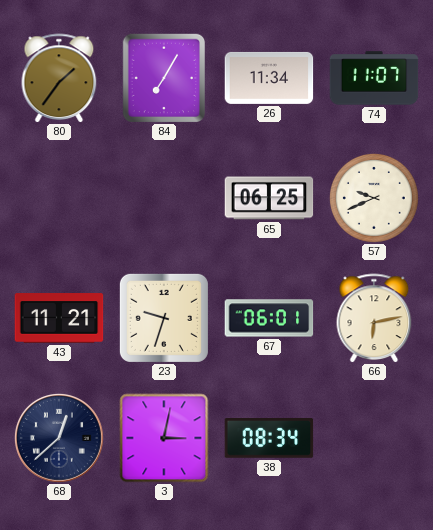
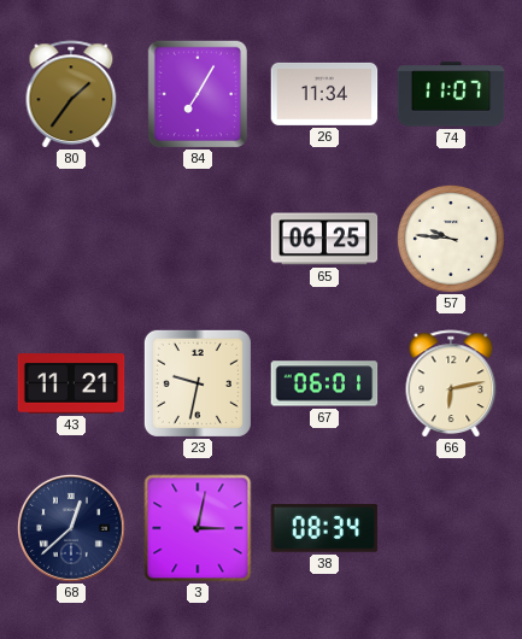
57: 9:41 -> 9:46 (451, 239)
23: 9:33 -> 9:32 (198, 383)
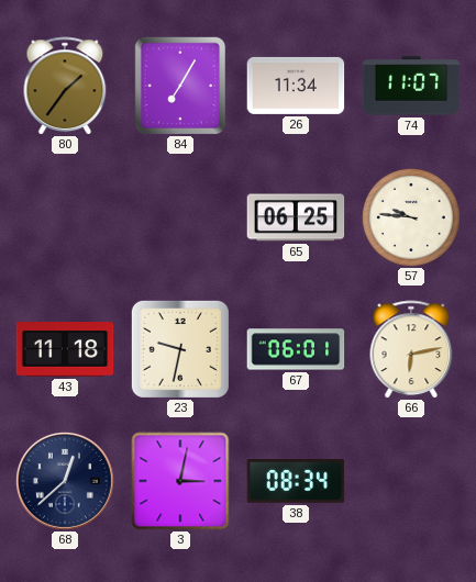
43: 11:21 -> 11:18 (65, 349)
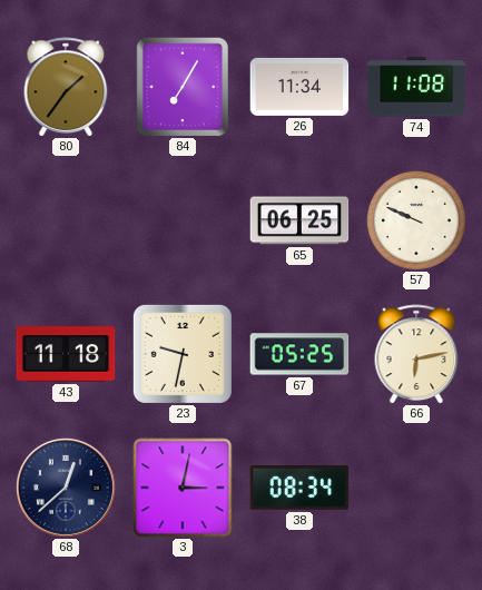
74: 11:07 -> 11:08 (416, 87)
57: 9:46 -> 9:49 (416, 220)
67: 06:01 -> 05:25 (299, 354)
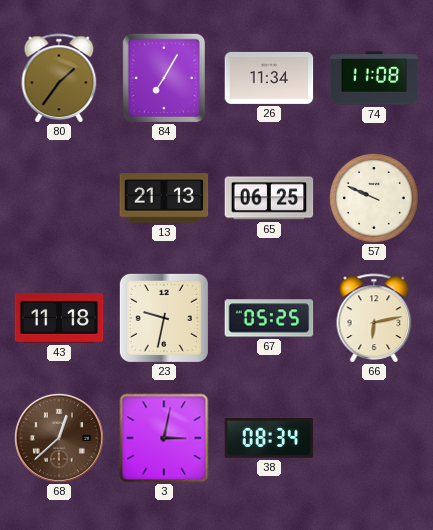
13: none -> 21:13 (164, 198)
68 dial: navy -> brown (59, 438)
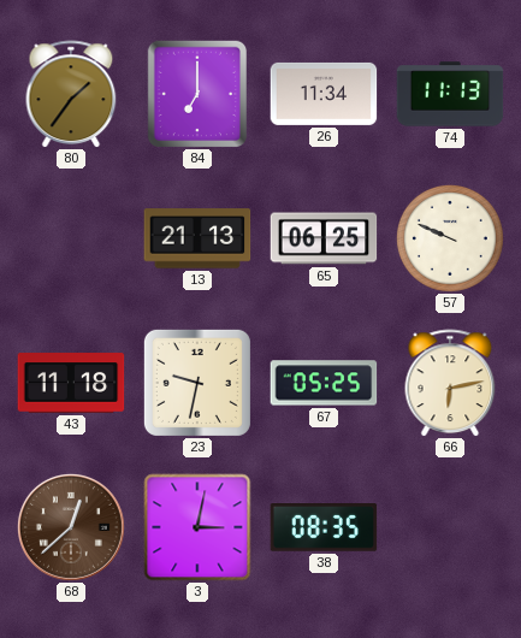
84: 7:05 -> 7:00 (196, 93)
74: 11:08 -> 11:13 (450, 94)
38: 08:34 -> 08:35 (324, 527)
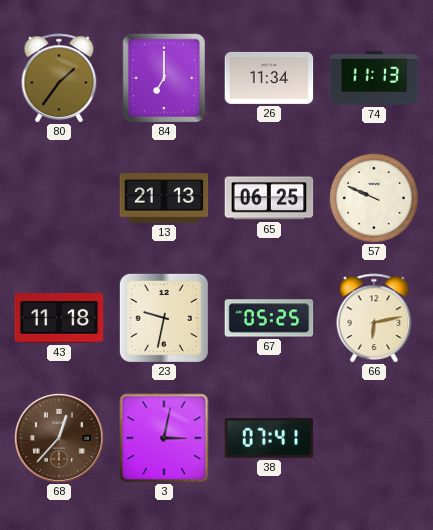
68: 12:38 -> 12:37 (59, 438)
38: 08:35 -> 07:41 (269, 438)
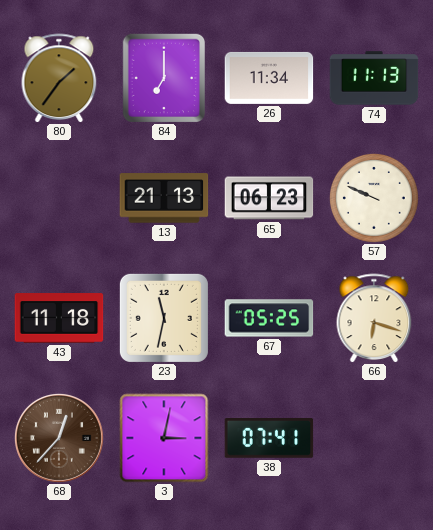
65: 06:25 -> 06:23 (269, 198)
23: 9:32 -> 11:32 (164, 318)
66: 6:13 -> 6:18 (374, 318)
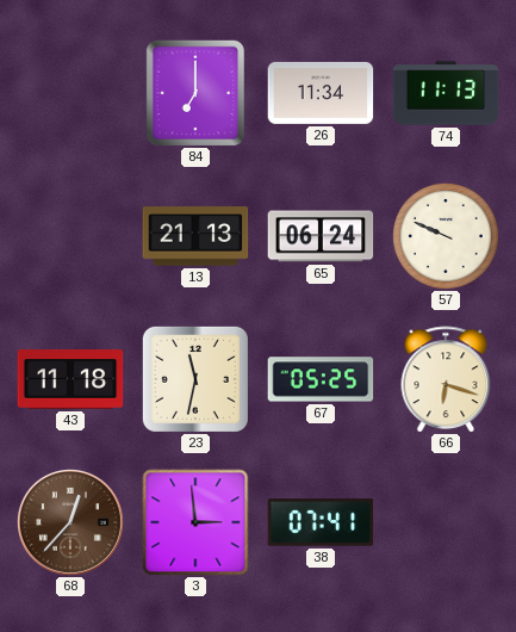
80: 1:36 -> none (59, 78)
65: 06:23 -> 06:24 (321, 236)
3: 3:02 -> 2:59 (195, 522)
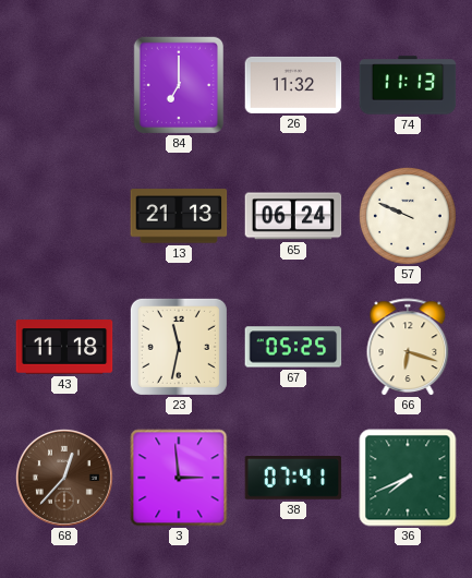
26: 11:34 -> 11:32 (293, 85)
36: none -> 7:41 (408, 478)
